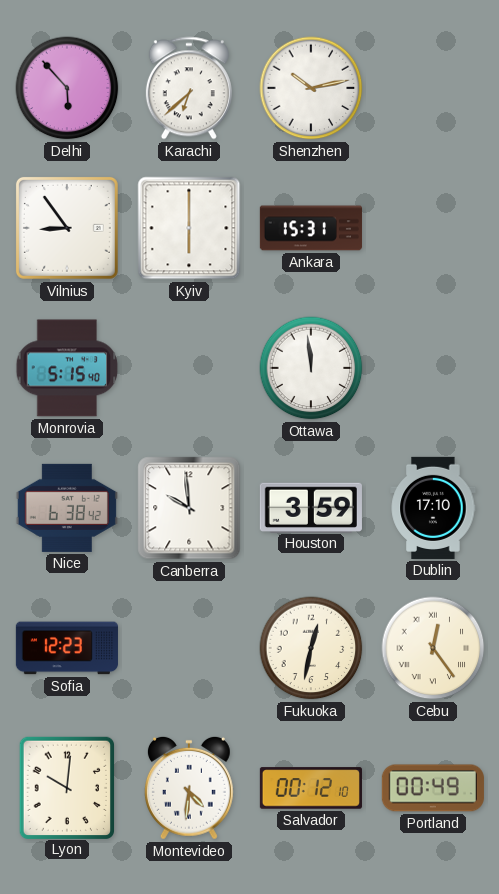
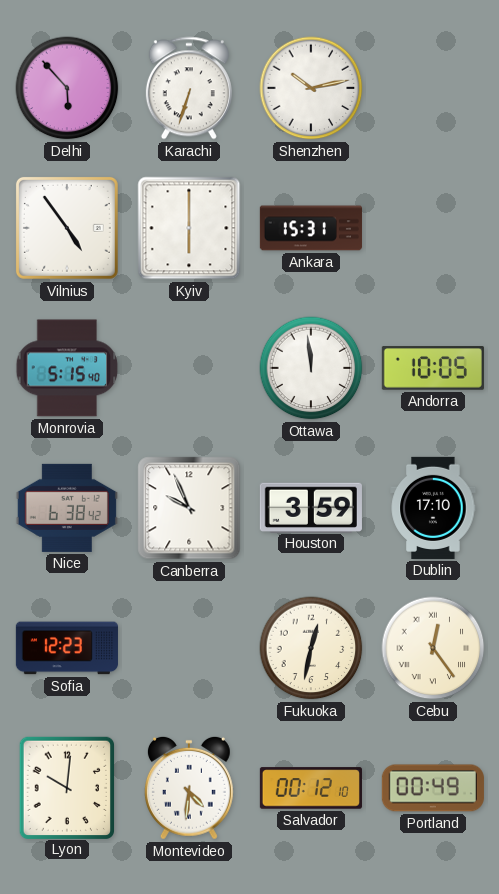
Karachi: 6:38 -> 6:33 (189, 88)
Vilnius: 8:54 -> 4:54 (67, 228)
Andorra: none -> 10:05 (433, 368)
Canberra: 9:59 -> 9:56 (189, 508)
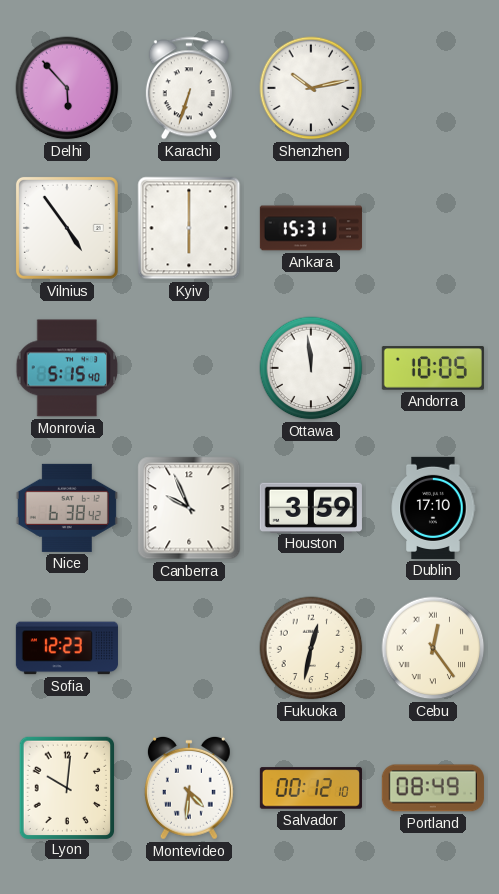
Portland: 00:49 -> 08:49 (433, 788)
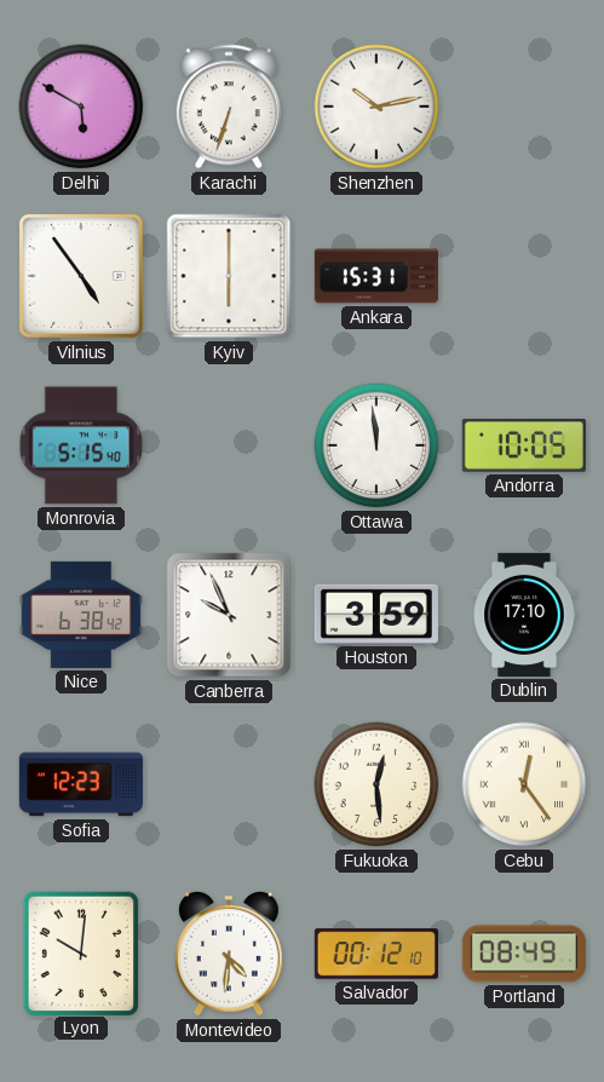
Delhi: 5:53 -> 5:50 (81, 107)
Fukuoka: 12:32 -> 12:29 (376, 784)
